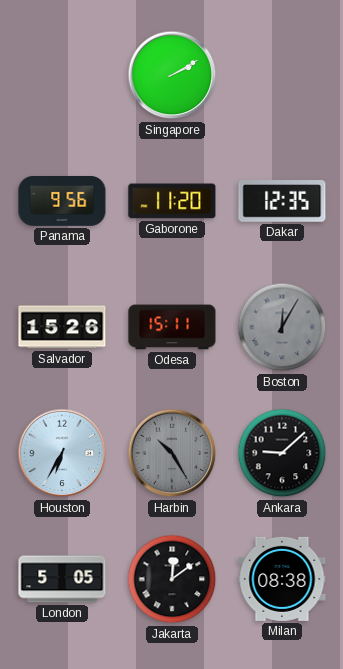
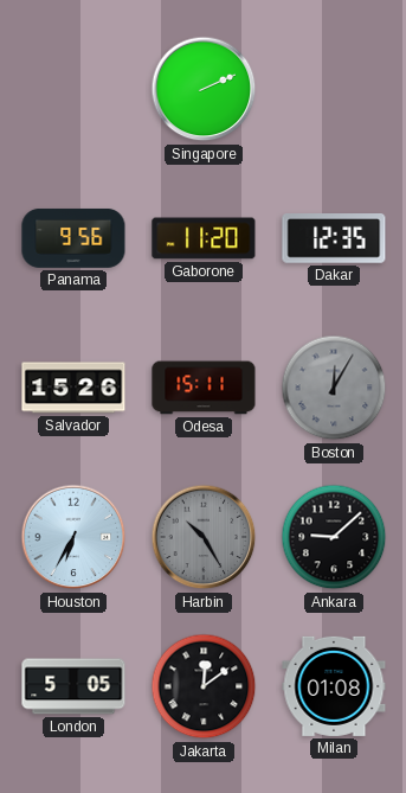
Singapore: 2:10 -> 2:11 (204, 89)
Milan: 08:38 -> 01:08 (334, 686)
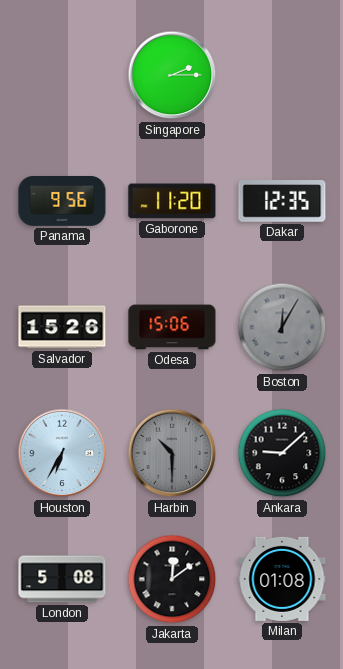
Singapore: 2:11 -> 2:15 (172, 75)
Odesa: 15:11 -> 15:06 (172, 327)
Harbin: 10:25 -> 10:30 (172, 453)
London: 5:05 -> 5:08 (62, 579)
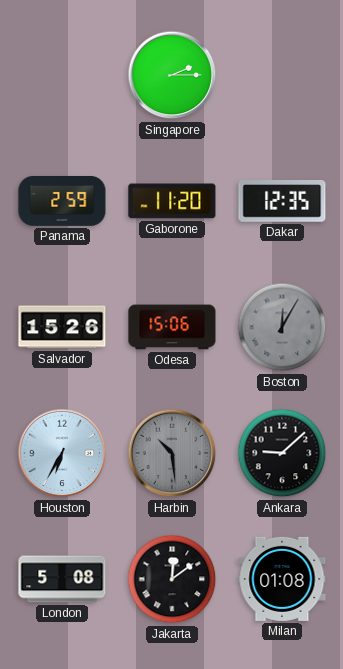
Panama: 9:56 -> 2:59 (62, 201)
Harbin: 10:30 -> 10:29 (172, 453)
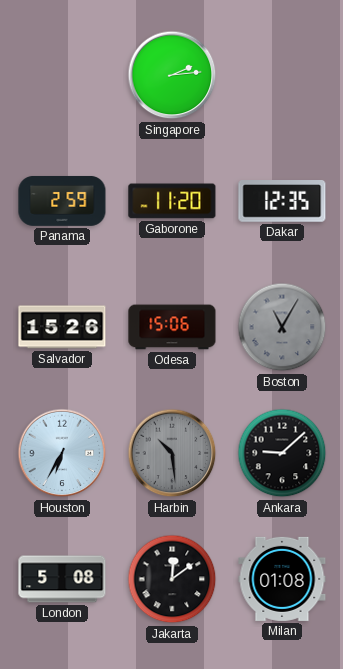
Singapore: 2:15 -> 2:14 (172, 75)
Boston: 12:05 -> 11:05 (282, 327)
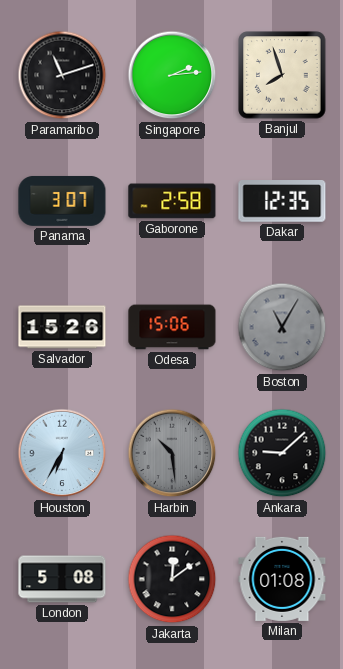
Paramaribo: none -> 11:12 (62, 75)
Banjul: none -> 7:57 (282, 75)
Panama: 2:59 -> 3:07 (62, 201)
Gaborone: 11:20 -> 2:58 (172, 201)
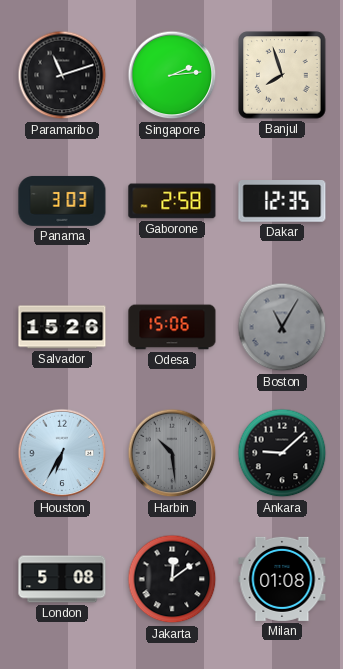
Panama: 3:07 -> 3:03 (62, 201)
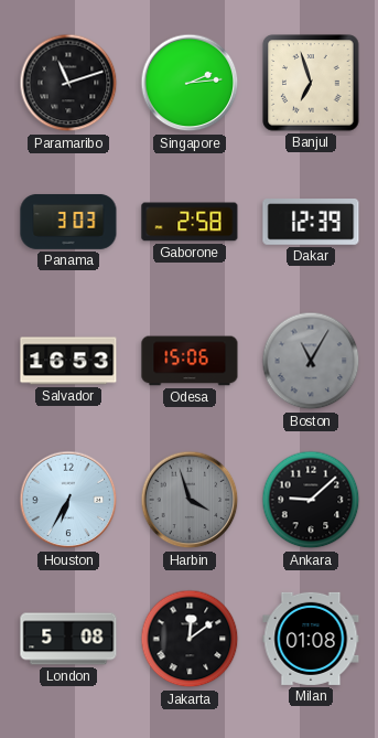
Banjul: 7:57 -> 6:57 (311, 83)
Dakar: 12:35 -> 12:39 (311, 223)
Salvador: 15:26 -> 16:53 (68, 361)
Harbin: 10:29 -> 3:57 (190, 500)
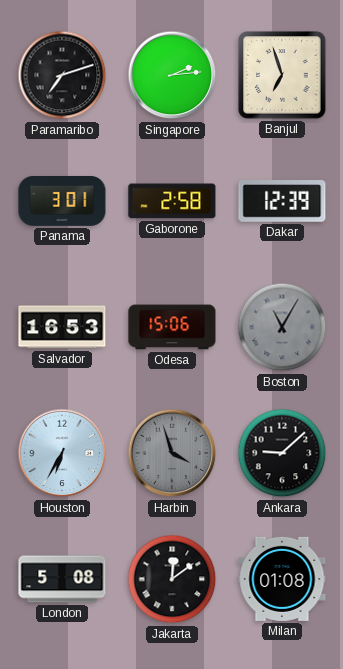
Paramaribo: 11:12 -> 7:12 (62, 75)
Panama: 3:03 -> 3:01 (62, 201)
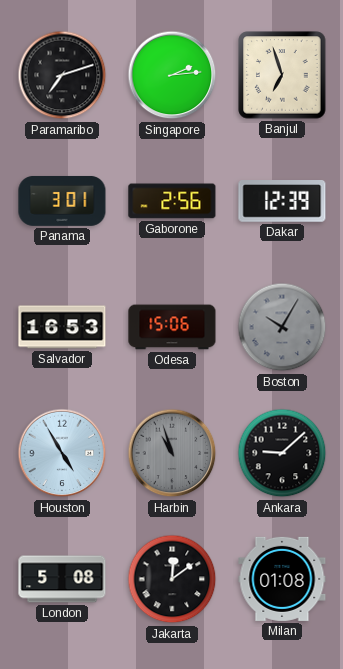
Gaborone: 2:58 -> 2:56 (172, 201)
Boston: 11:05 -> 10:05 (282, 327)
Houston: 6:35 -> 4:55 (62, 453)
Harbin: 3:57 -> 10:57 (172, 453)
